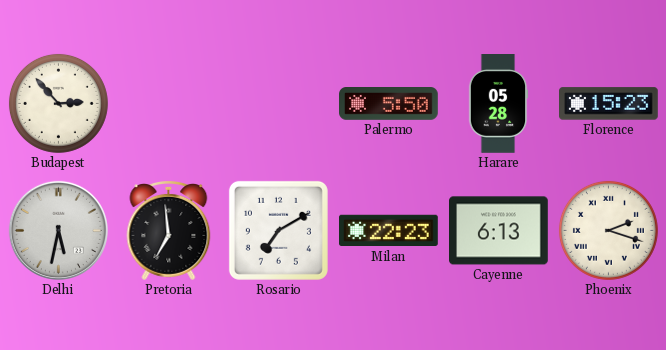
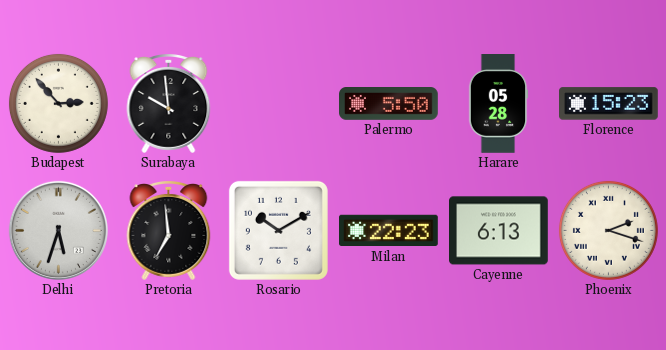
Surabaya: none -> 9:59 (169, 104)
Delhi: 5:32 -> 5:33 (58, 230)
Rosario: 7:10 -> 10:10 (278, 230)
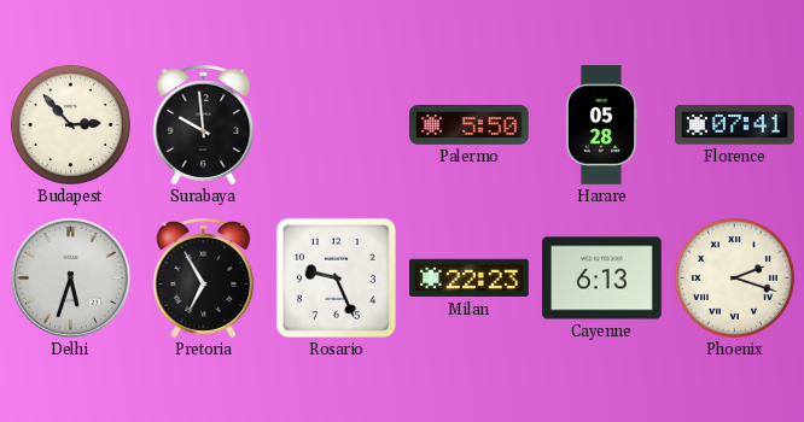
Florence: 15:23 -> 07:41 (735, 125)
Pretoria: 6:59 -> 6:55 (204, 279)
Rosario: 10:10 -> 9:26 (336, 277)
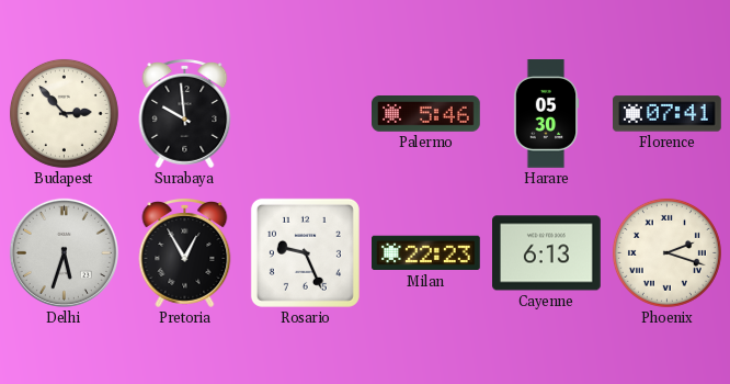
Palermo: 5:50 -> 5:46 (426, 114)
Harare: 05:28 -> 05:30 (546, 114)
Pretoria: 6:55 -> 12:55 (185, 253)
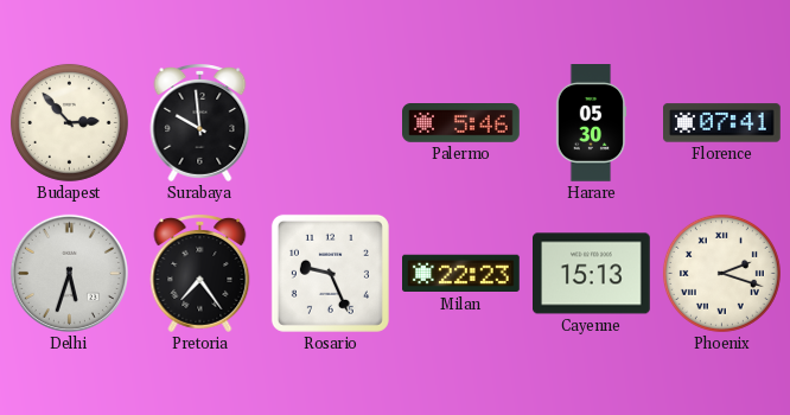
Pretoria: 12:55 -> 7:24 (200, 274)
Cayenne: 6:13 -> 15:13 (592, 274)
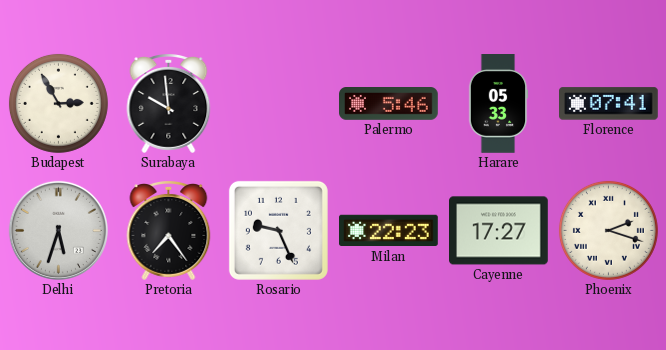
Budapest: 2:53 -> 2:55 (58, 103)
Harare: 05:30 -> 05:33 (498, 104)
Cayenne: 15:13 -> 17:27 (499, 231)
